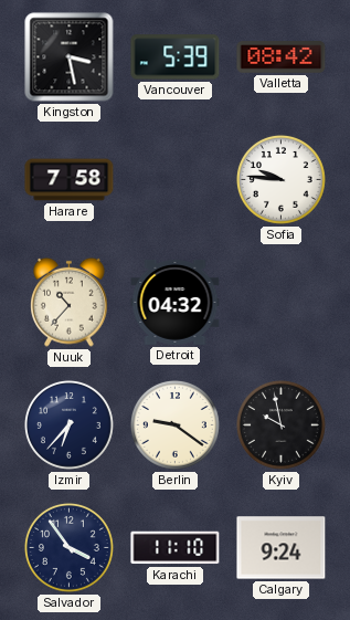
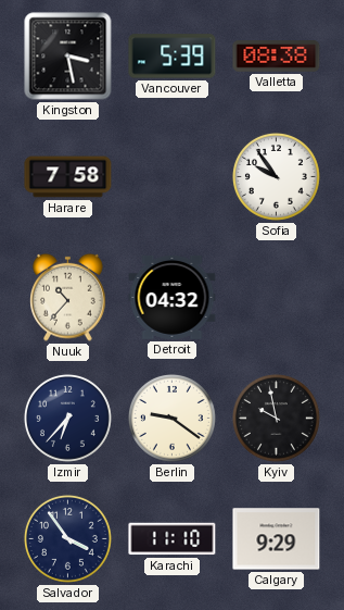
Valletta: 08:42 -> 08:38 (277, 57)
Sofia: 9:46 -> 9:54 (276, 176)
Calgary: 9:24 -> 9:29 (277, 539)
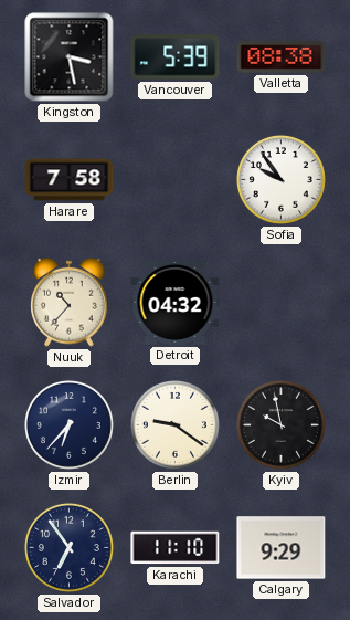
Salvador: 3:54 -> 6:54 (68, 547)
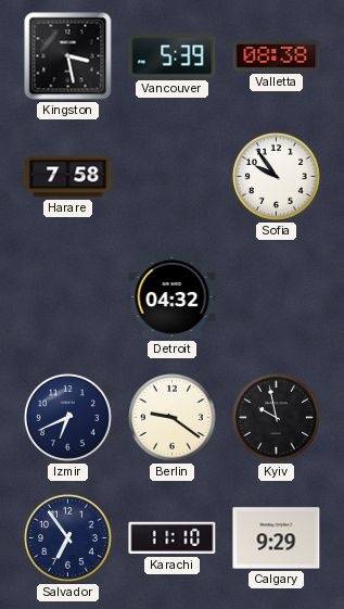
Nuuk: 10:37 -> none (70, 302)
Izmir: 6:37 -> 6:41 (67, 417)
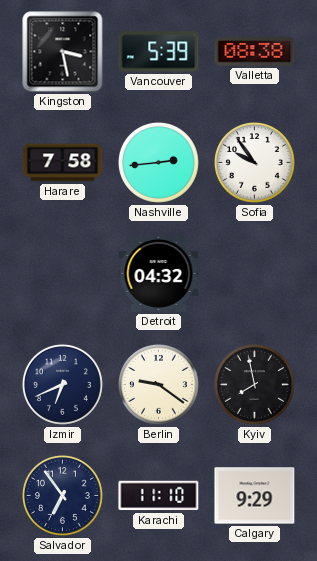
Nashville: none -> 2:44 (158, 162)
Kyiv: 9:58 -> 7:58 (254, 384)
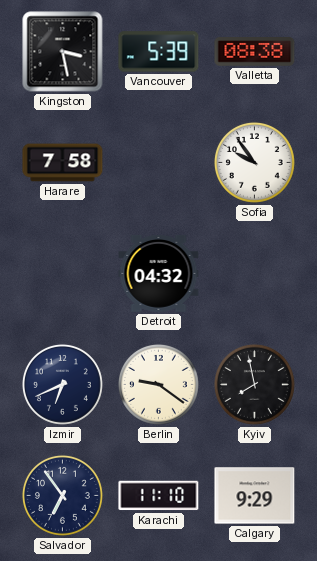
Nashville: 2:44 -> none (158, 162)
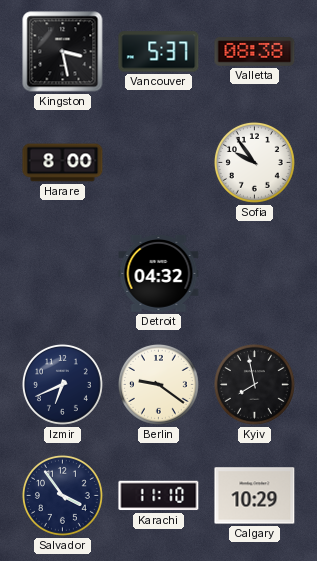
Vancouver: 5:39 -> 5:37 (159, 52)
Harare: 7:58 -> 8:00 (63, 163)
Salvador: 6:54 -> 3:54 (62, 495)
Calgary: 9:29 -> 10:29 (255, 496)
